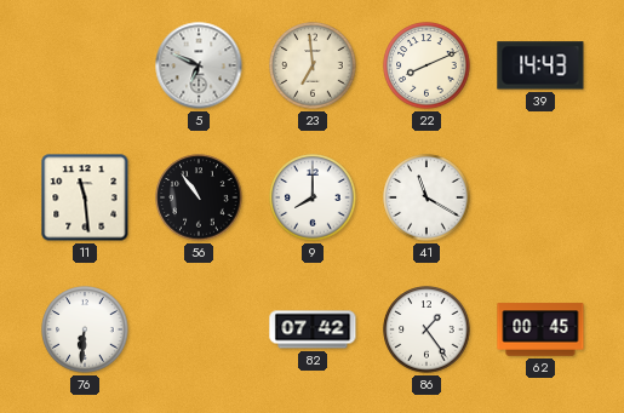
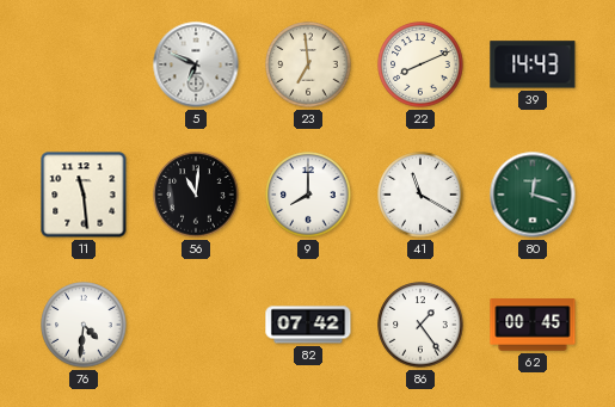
56: 10:54 -> 11:01 (196, 195)
80: none -> 12:18 (533, 195)
76: 6:31 -> 4:31 (84, 325)
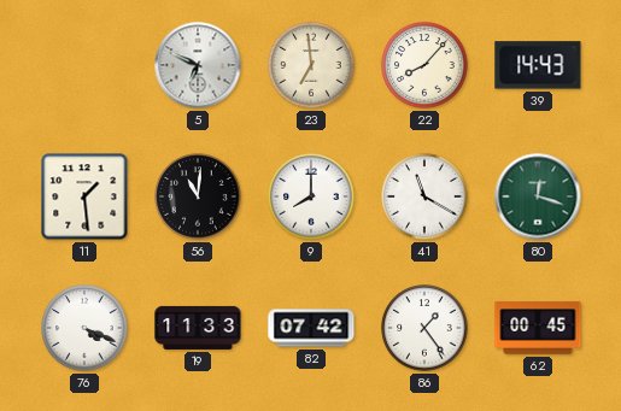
22: 8:11 -> 8:07 (424, 65)
11: 11:29 -> 1:29 (84, 196)
76: 4:31 -> 4:19 (84, 328)
19: none -> 11:33 (198, 328)
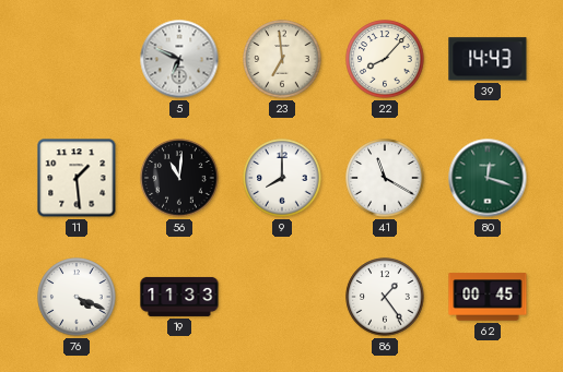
82: 07:42 -> none (311, 328)
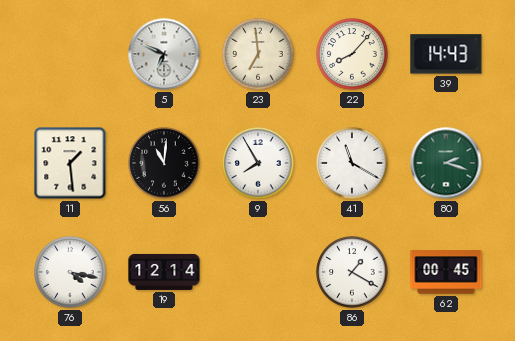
9: 8:00 -> 7:55 (258, 163)
80: 12:18 -> 2:18 (446, 163)
76: 4:19 -> 4:17 (70, 272)
19: 11:33 -> 12:14 (164, 272)
86: 1:24 -> 1:20 (352, 272)
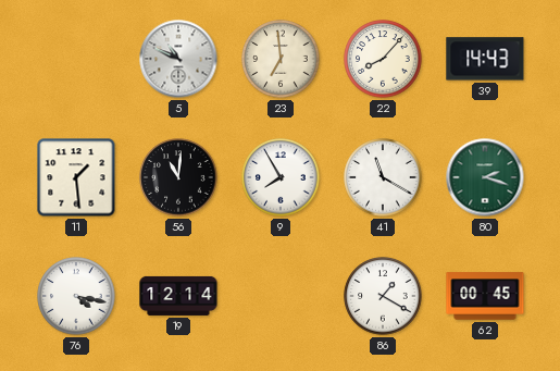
5: 6:49 -> 10:49 (178, 59)
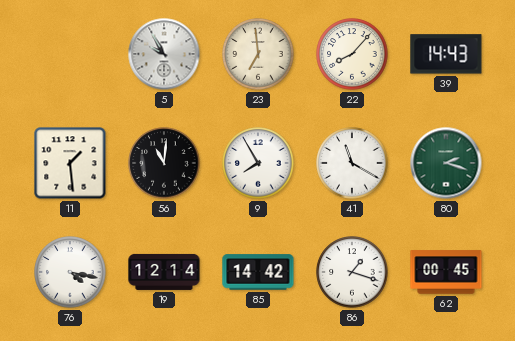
5: 10:49 -> 9:55 (164, 54)
85: none -> 14:42 (258, 272)
86: 1:20 -> 1:18 (352, 272)
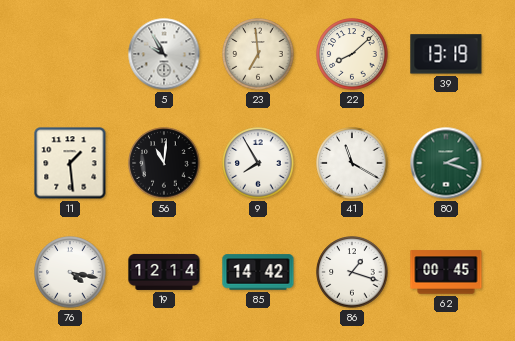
22: 8:07 -> 8:08 (352, 54)
39: 14:43 -> 13:19 (446, 54)
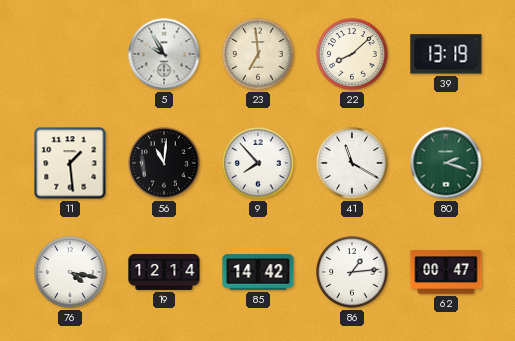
9: 7:55 -> 7:53 (258, 163)
86: 1:18 -> 1:14 (352, 272)
62: 00:45 -> 00:47 (446, 272)
